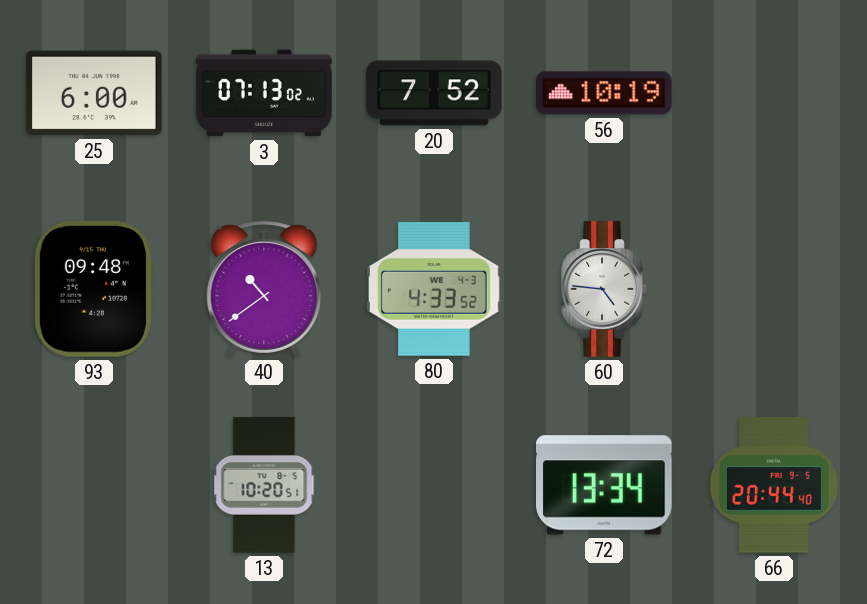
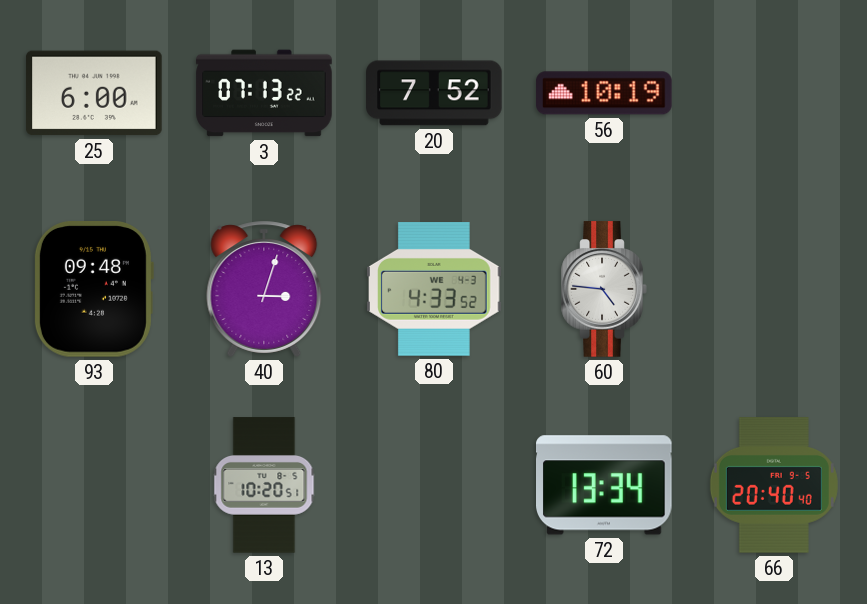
3: 07:13:02 -> 07:13:22 (264, 93)
40: 10:39 -> 3:03 (264, 289)
66: 20:44 -> 20:40 (774, 485)
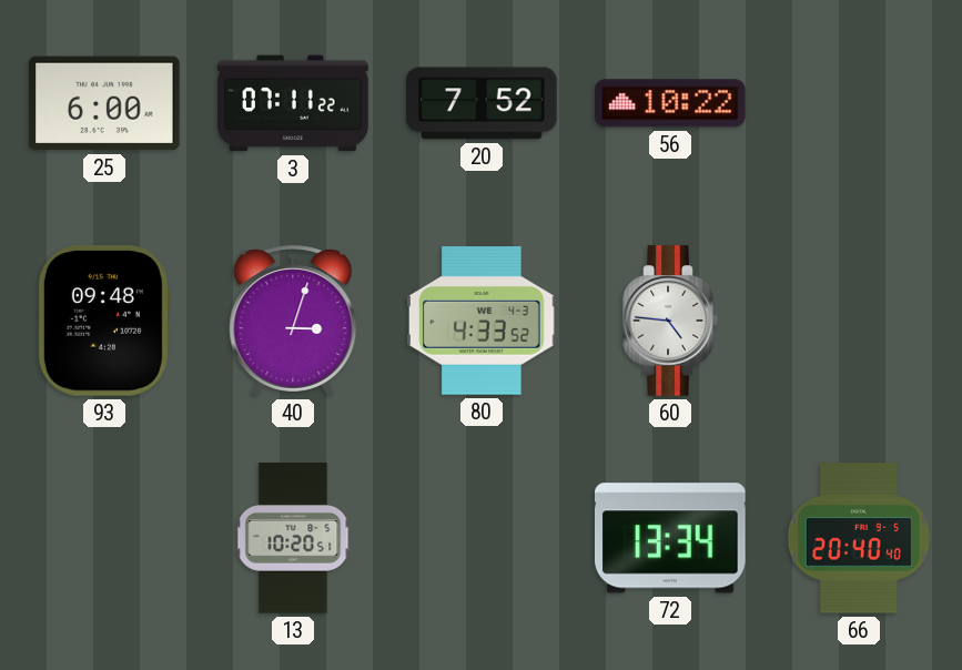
3: 07:13 -> 07:11 (293, 103)
56: 10:19 -> 10:22 (670, 103)
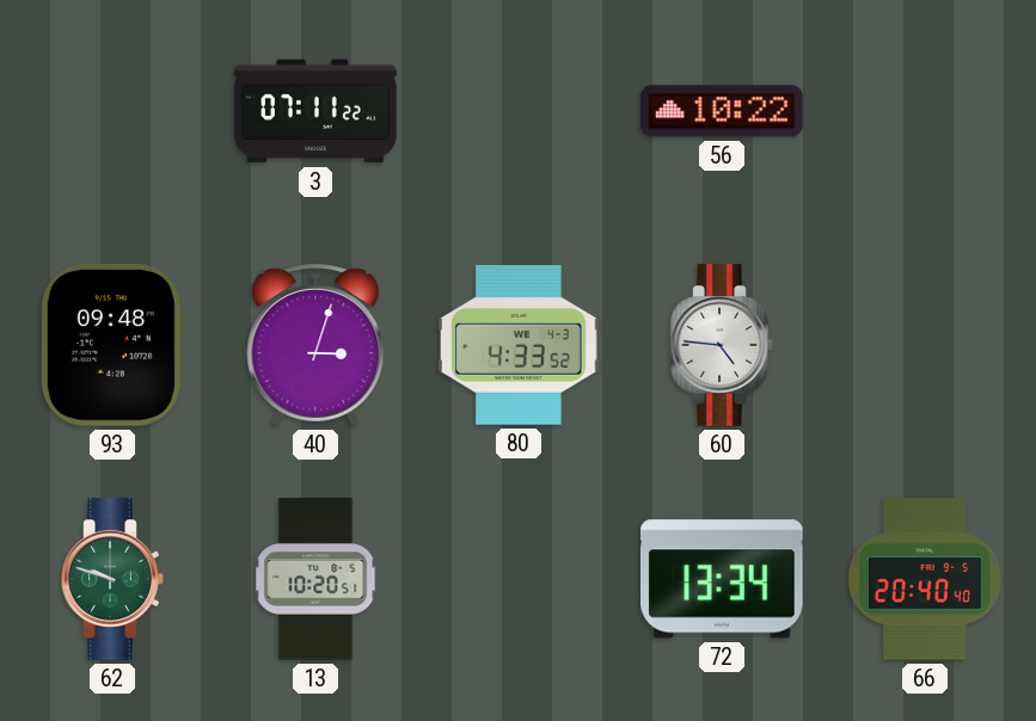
25: 6:00 -> none (104, 103)
20: 7:52 -> none (482, 103)
62: none -> 9:48 (112, 579)
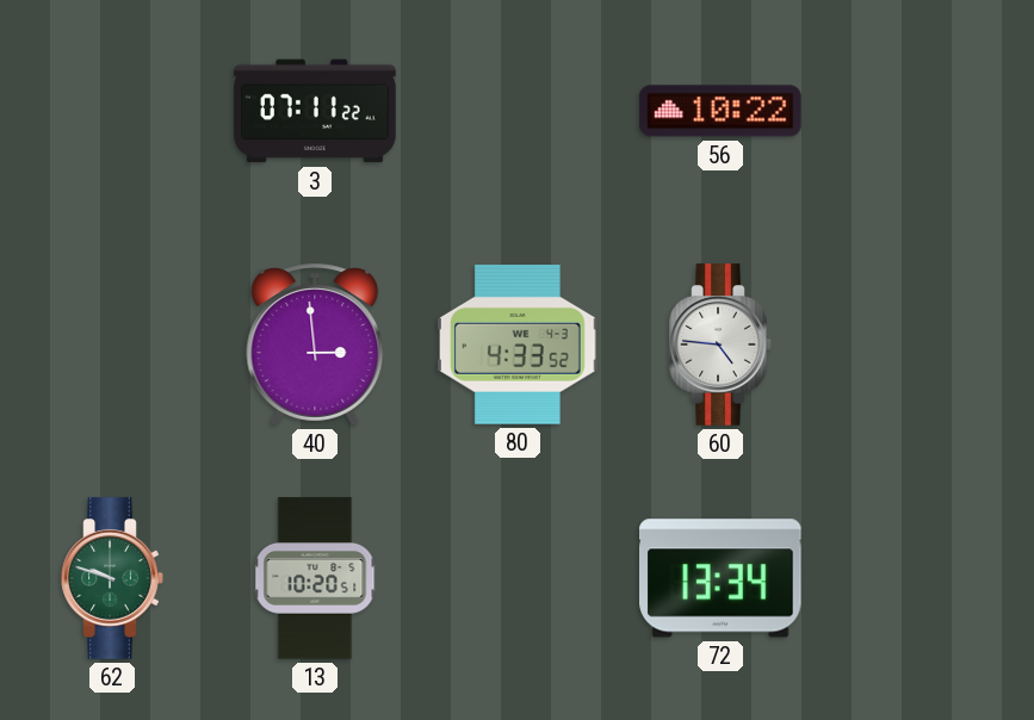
93: 09:48 -> none (111, 346)
40: 3:03 -> 2:59 (315, 345)
66: 20:40 -> none (925, 579)
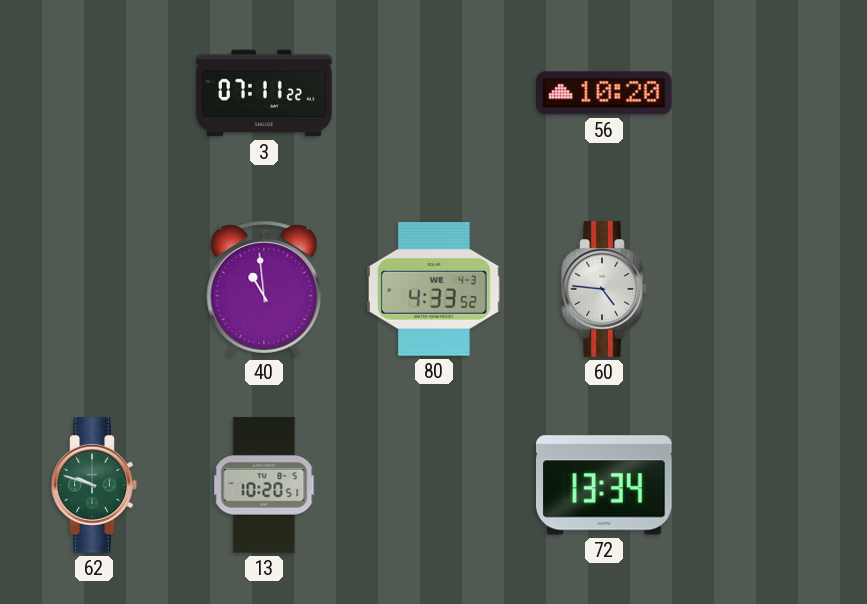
56: 10:22 -> 10:20 (604, 93)
40: 2:59 -> 10:59 (264, 289)
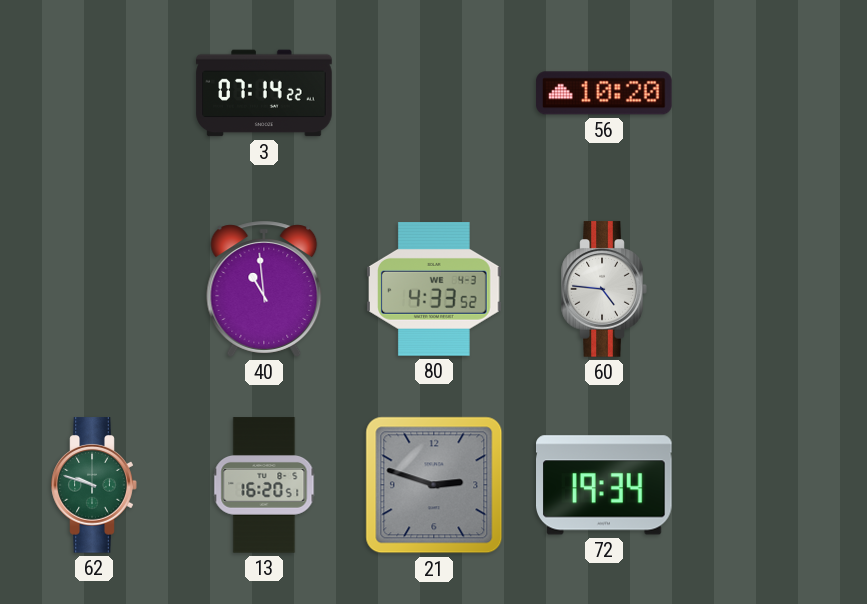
3: 07:11 -> 07:14 (264, 93)
13: 10:20 -> 16:20 (264, 485)
21: none -> 2:48 (434, 485)
72: 13:34 -> 19:34 (605, 485)
